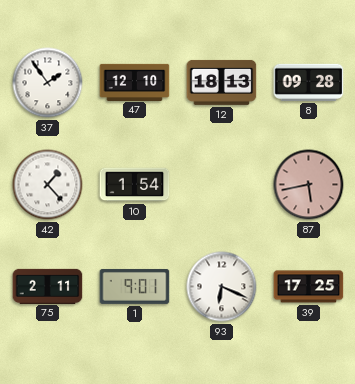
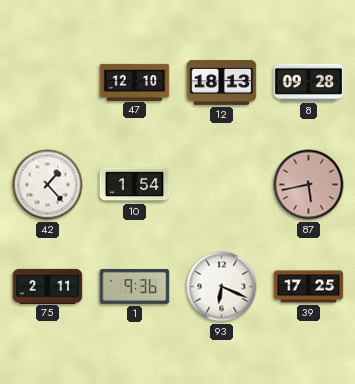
37: 1:54 -> none (48, 83)
1: 9:01 -> 9:36 (135, 286)
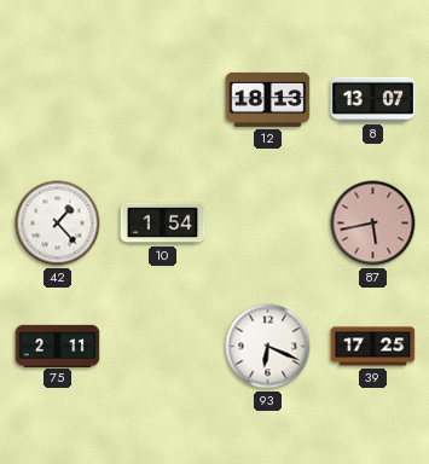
47: 12:10 -> none (135, 82)
8: 09:28 -> 13:07 (373, 99)
1: 9:36 -> none (135, 286)
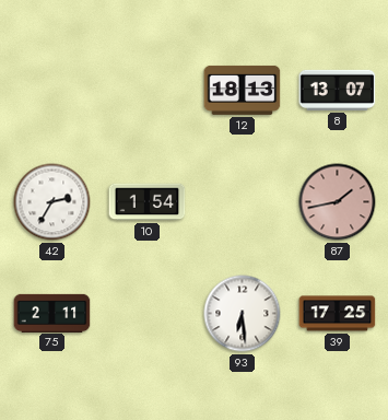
42: 1:23 -> 2:35 (52, 202)
87: 5:43 -> 1:43 (338, 202)
93: 6:19 -> 6:29 (243, 314)
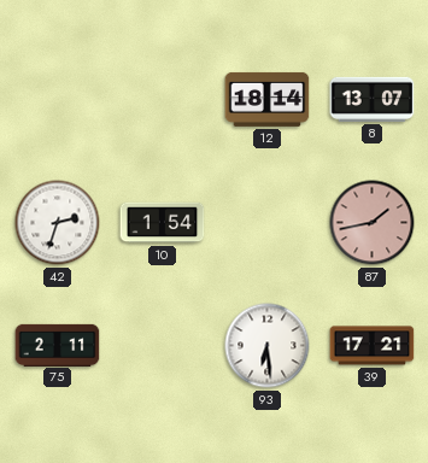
12: 18:13 -> 18:14 (268, 99)
42: 2:35 -> 2:33 (58, 223)
39: 17:25 -> 17:21 (373, 346)
